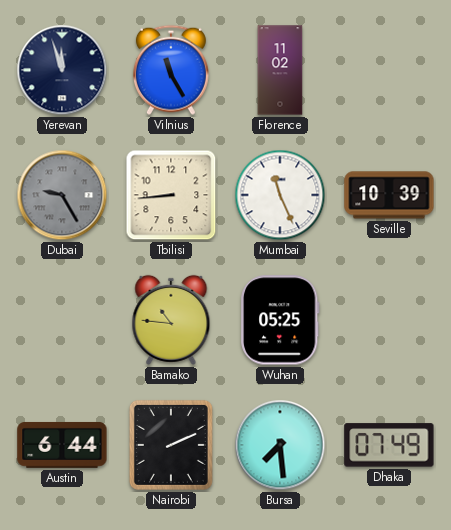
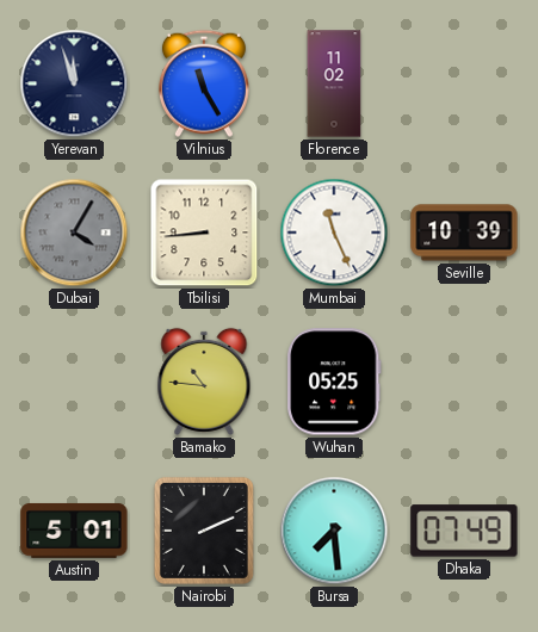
Dubai: 9:25 -> 4:05 (74, 233)
Austin: 6:44 -> 5:01 (74, 531)
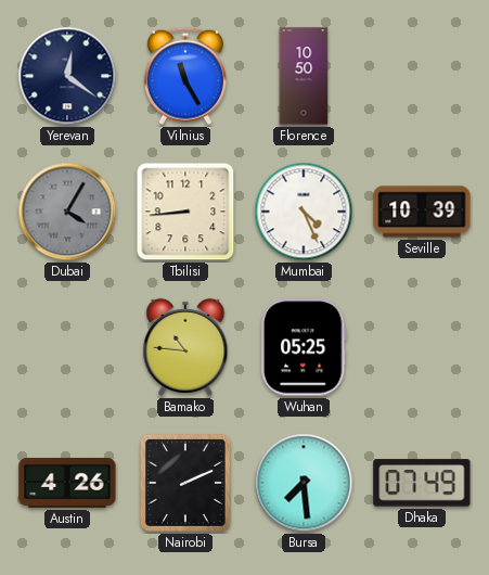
Yerevan: 11:57 -> 12:21 (67, 76)
Florence: 11:02 -> 10:50 (304, 76)
Mumbai: 11:26 -> 4:26 (304, 212)
Austin: 5:01 -> 4:26 (67, 483)
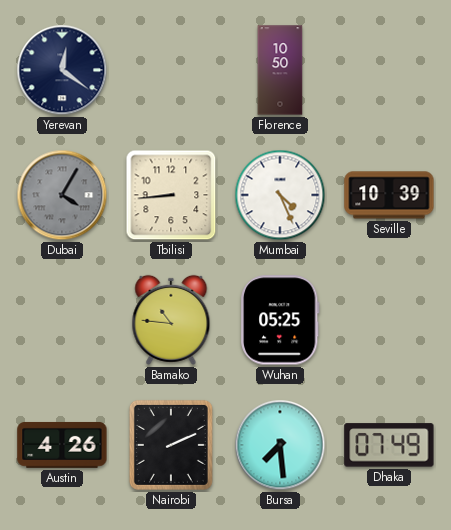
Vilnius: 11:25 -> none (185, 76)
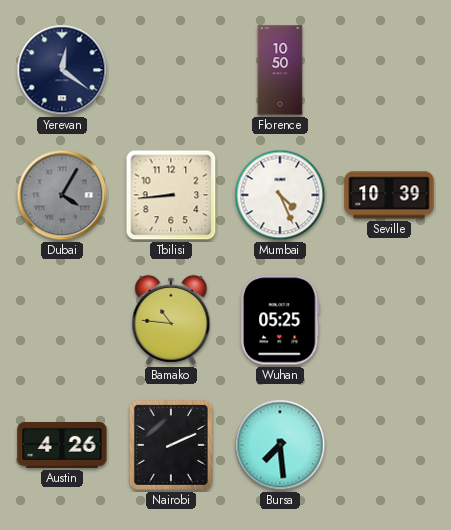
Dhaka: 07:49 -> none (389, 445)
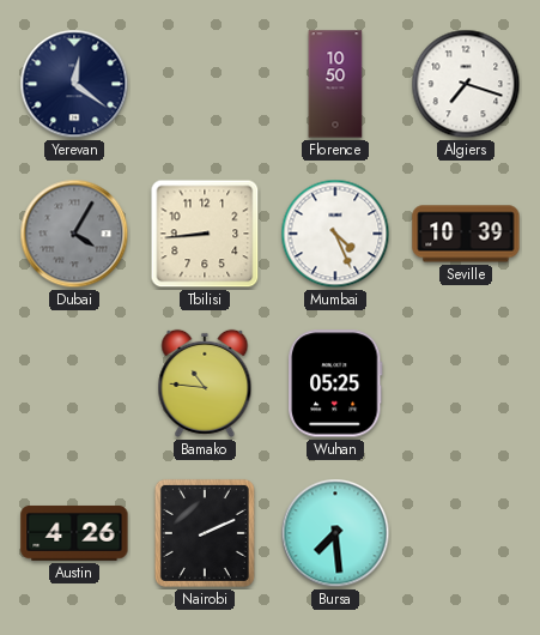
Algiers: none -> 7:18 (466, 84)
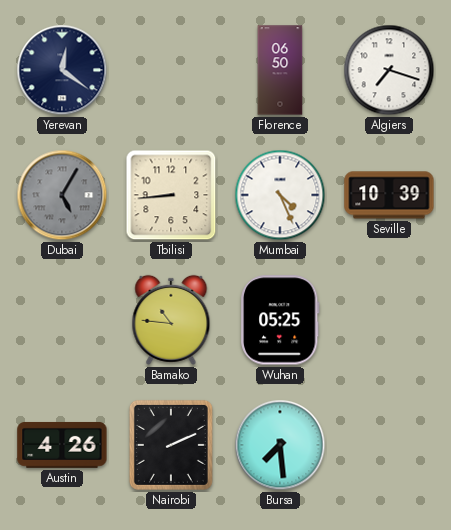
Florence: 10:50 -> 06:50 (280, 70)
Dubai: 4:05 -> 5:05 (62, 195)
